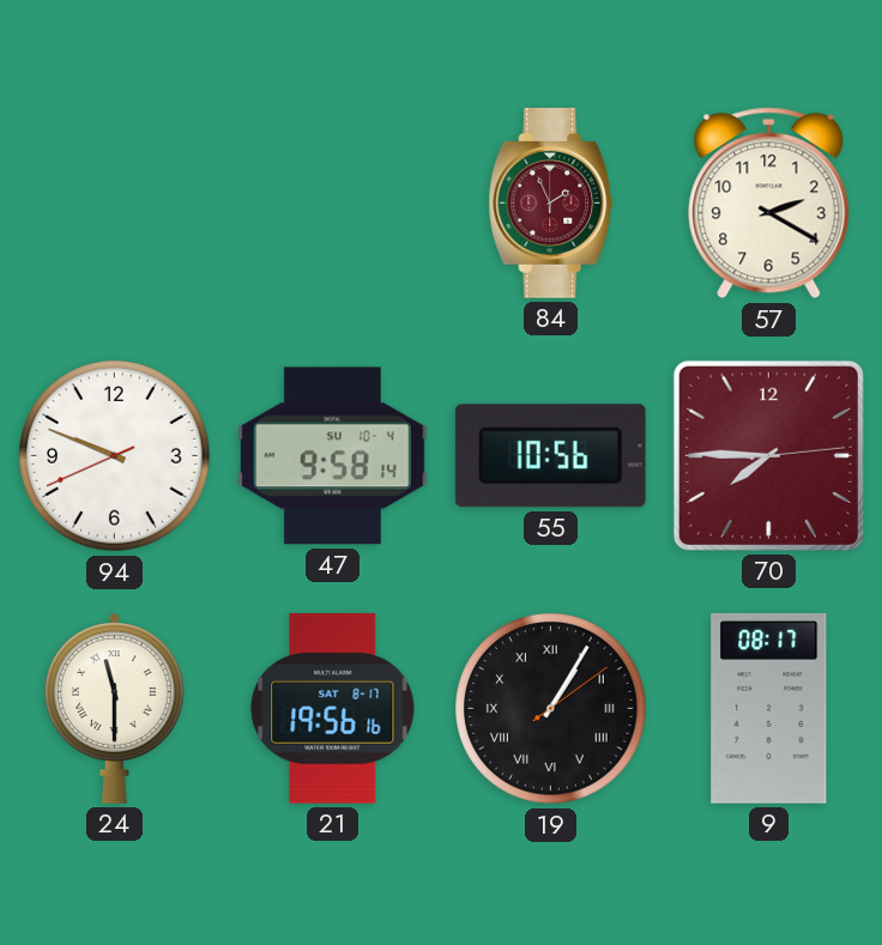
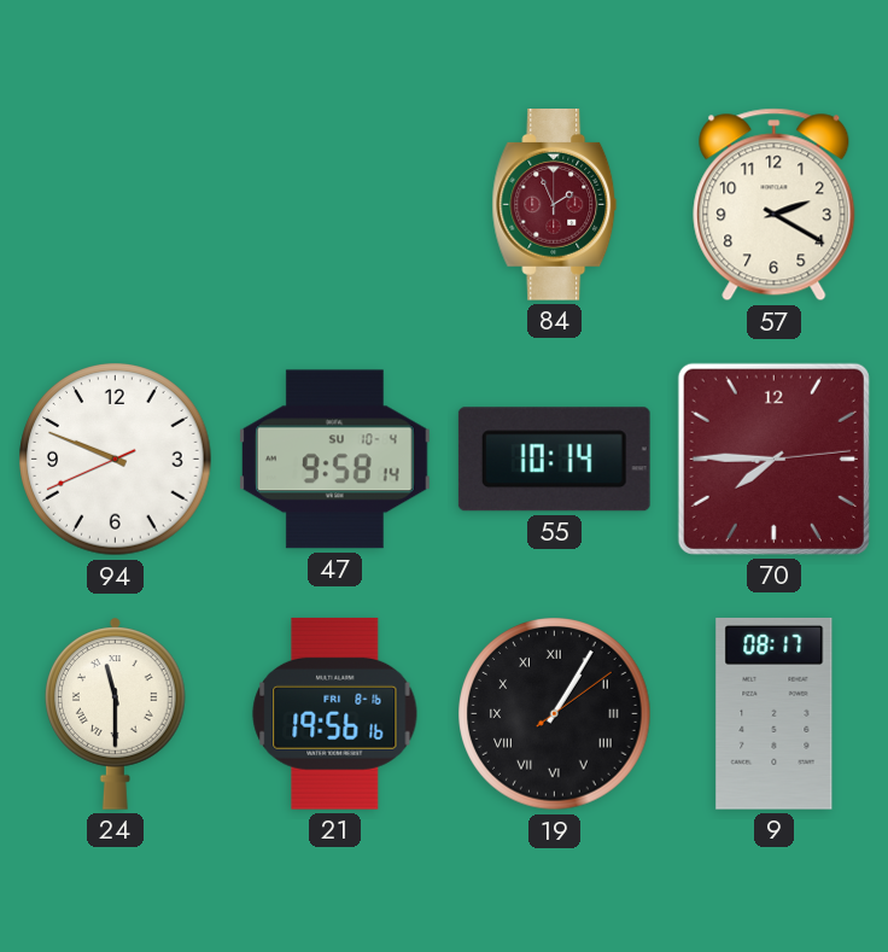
55: 10:56 -> 10:14 (554, 460)
21 date: SAT 8-17 -> FRI 8-16 (335, 713)
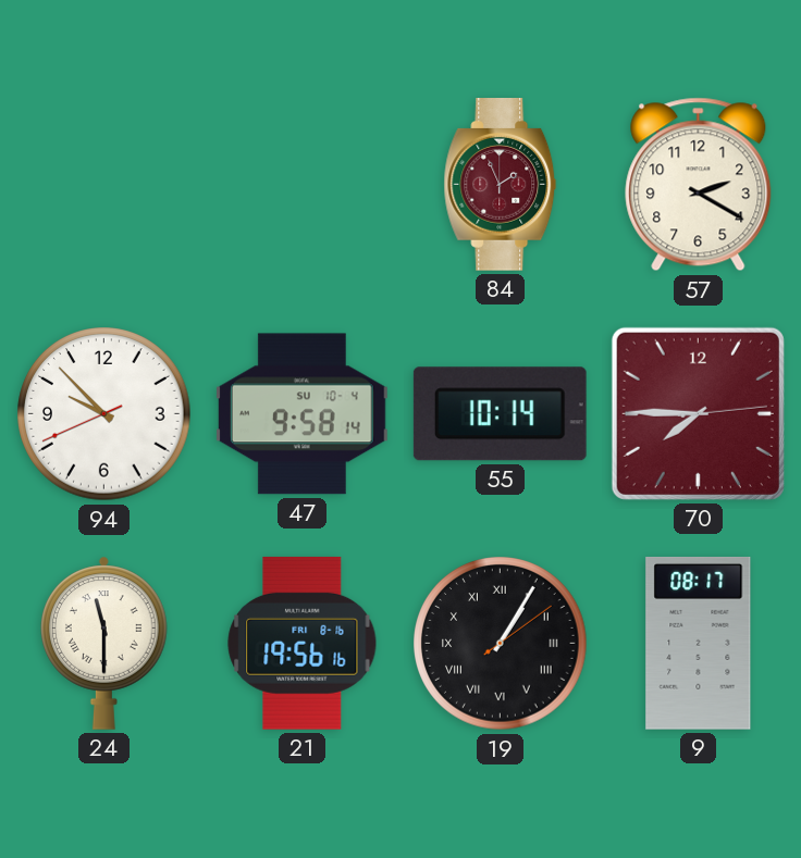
94: 9:48 -> 9:52 (104, 414)
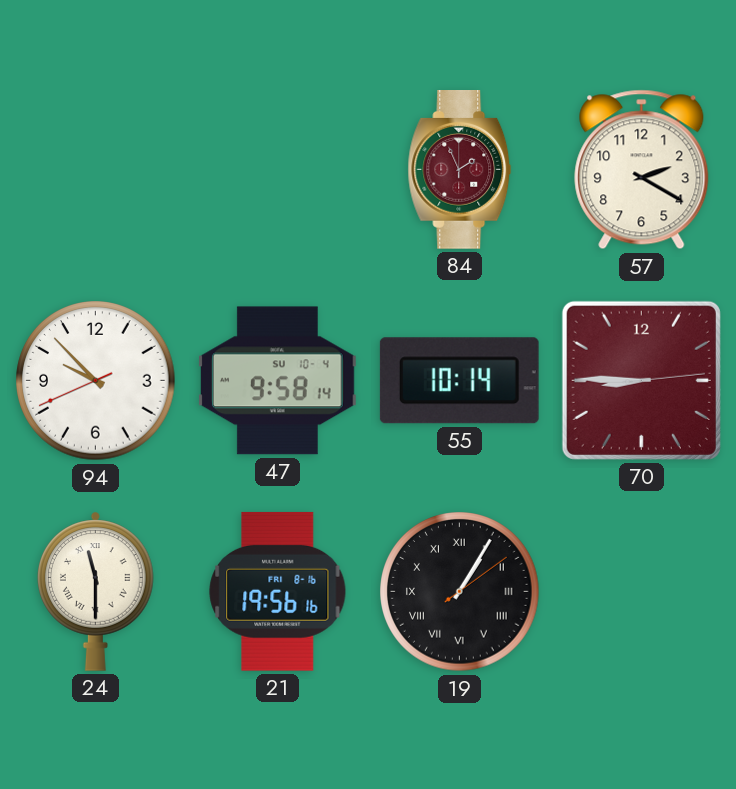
70: 7:45 -> 8:45 (641, 380)
9: 08:17 -> none (699, 643)
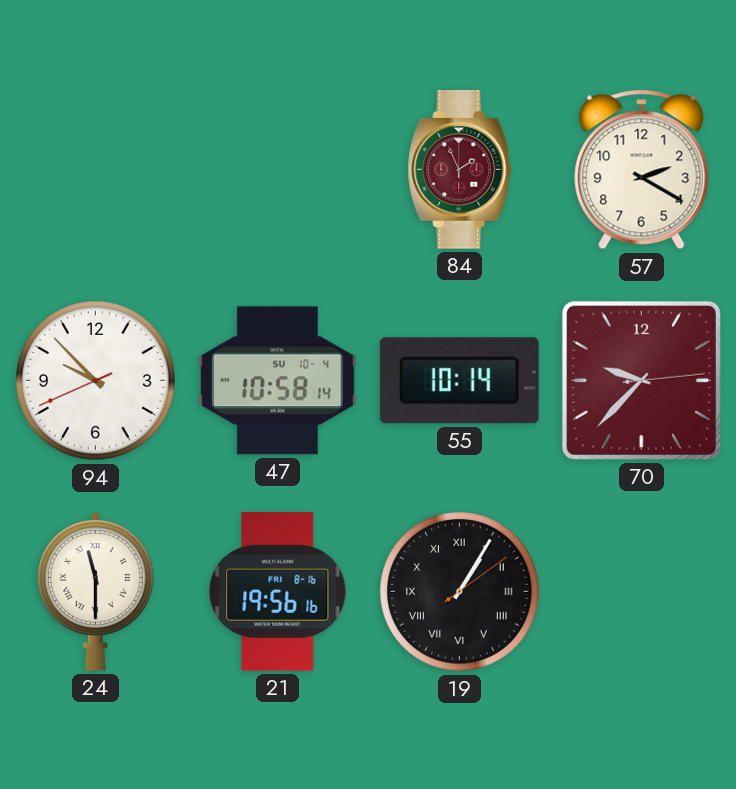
47: 9:58 -> 10:58 (277, 381)
70: 8:45 -> 9:37 (641, 380)
